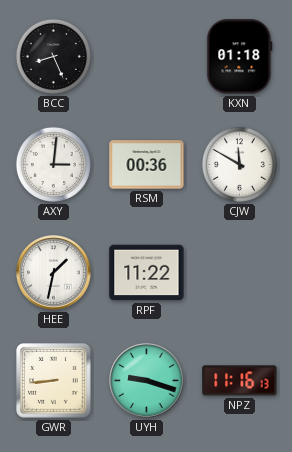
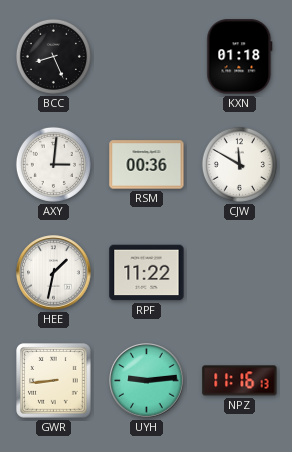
UYH: 9:18 -> 9:14 (147, 381)
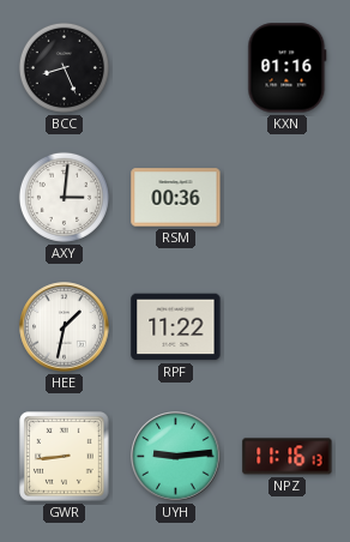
KXN: 01:18 -> 01:16 (288, 68)
CJW: 11:50 -> none (239, 164)
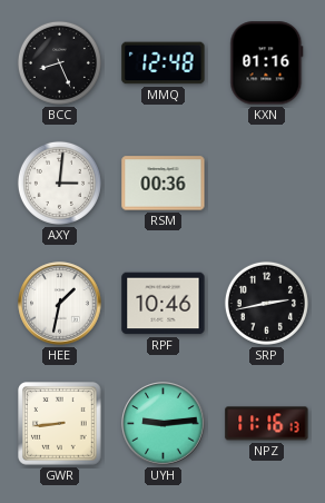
MMQ: none -> 12:48 (164, 63)
RPF: 11:22 -> 10:46 (164, 304)
SRP: none -> 2:43 (266, 303)
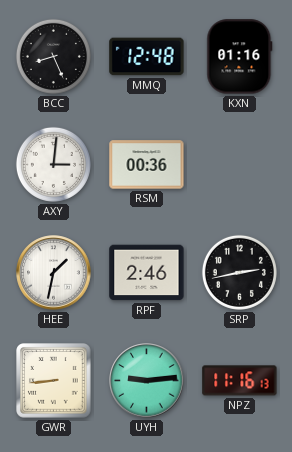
RPF: 10:46 -> 2:46 (147, 273)
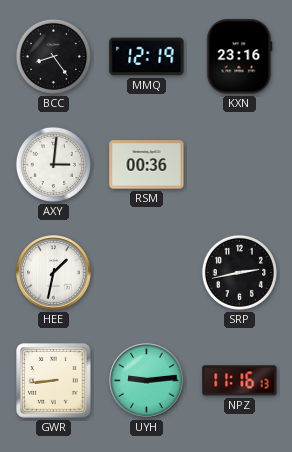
BCC: 8:26 -> 8:24 (53, 56)
MMQ: 12:48 -> 12:19 (147, 57)
KXN: 01:16 -> 23:16 (240, 57)
RPF: 2:46 -> none (147, 273)
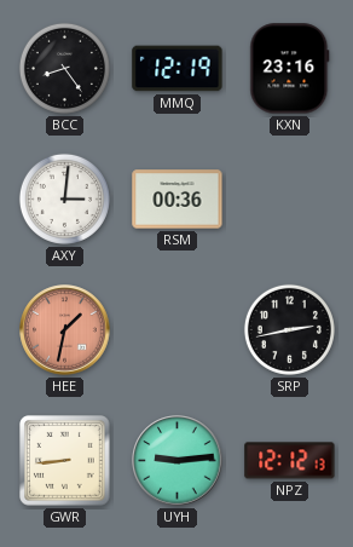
HEE dial: white -> salmon (65, 330)
NPZ: 11:16 -> 12:12 (290, 461)
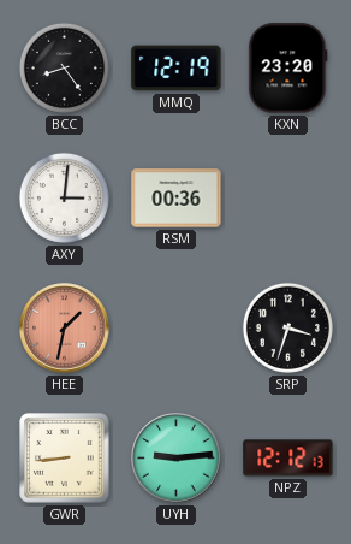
KXN: 23:16 -> 23:20 (288, 69)
SRP: 2:43 -> 3:33 (287, 327)
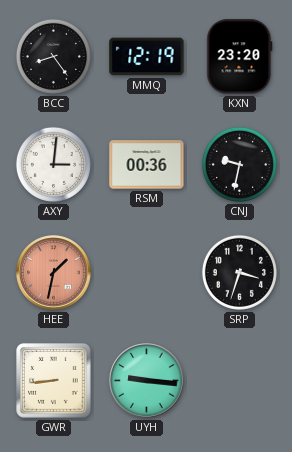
CNJ: none -> 9:32 (239, 164)
UYH: 9:14 -> 9:16 (147, 381)
NPZ: 12:12 -> none (288, 459)
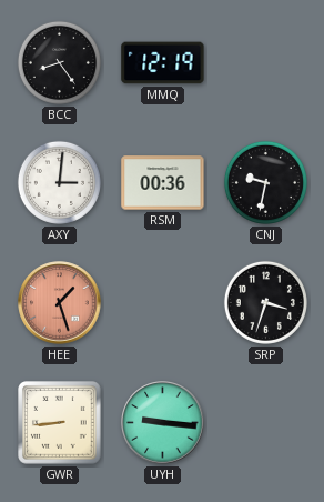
KXN: 23:20 -> none (240, 57)
HEE: 1:32 -> 1:27 (60, 303)
